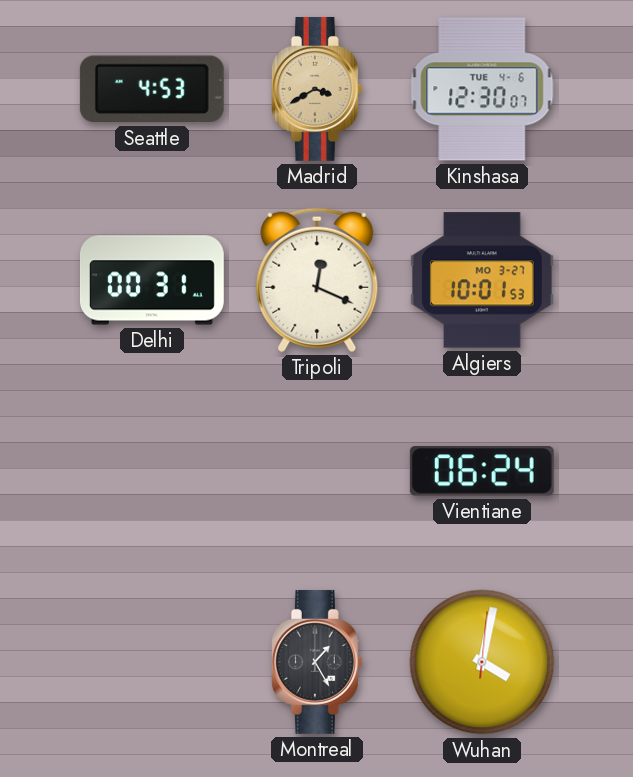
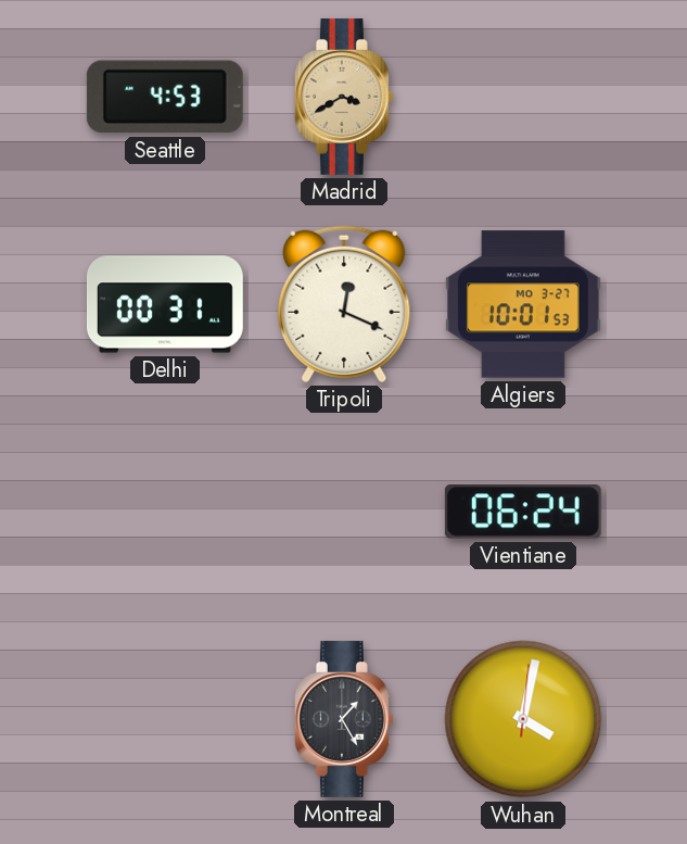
Kinshasa: 12:30 -> none (482, 89)
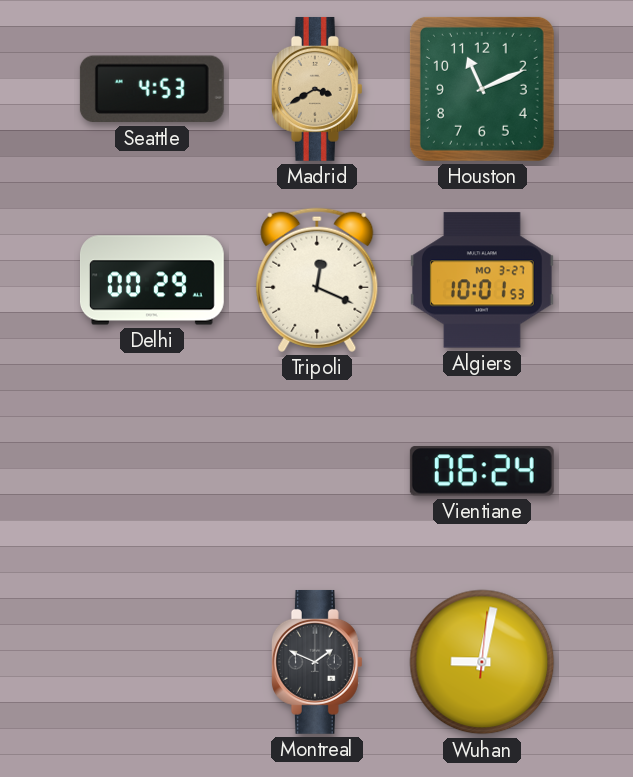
Houston: none -> 11:11 (482, 89)
Delhi: 00:31 -> 00:29 (153, 280)
Montreal: 1:25 -> 1:49 (317, 662)
Wuhan: 4:02 -> 9:02 (482, 662)
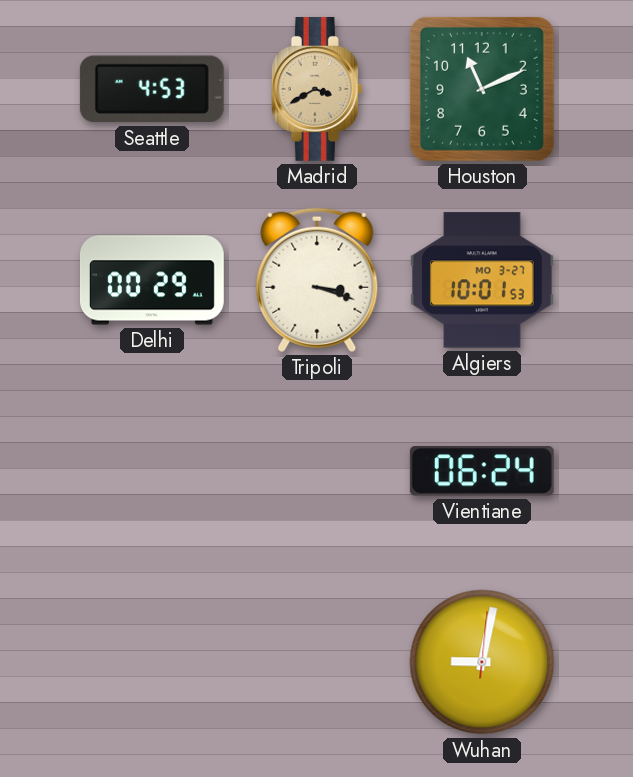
Tripoli: 12:19 -> 3:18 (317, 280)
Montreal: 1:49 -> none (317, 662)
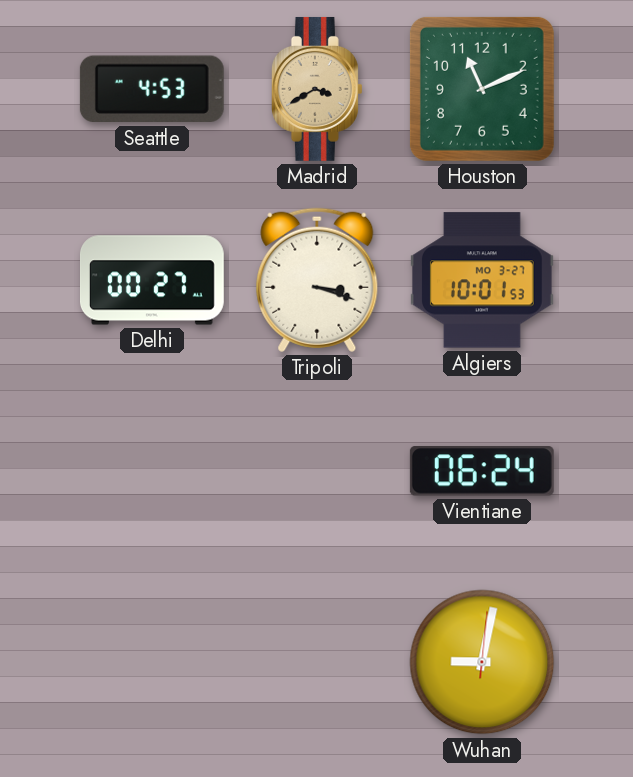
Delhi: 00:29 -> 00:27 (153, 280)
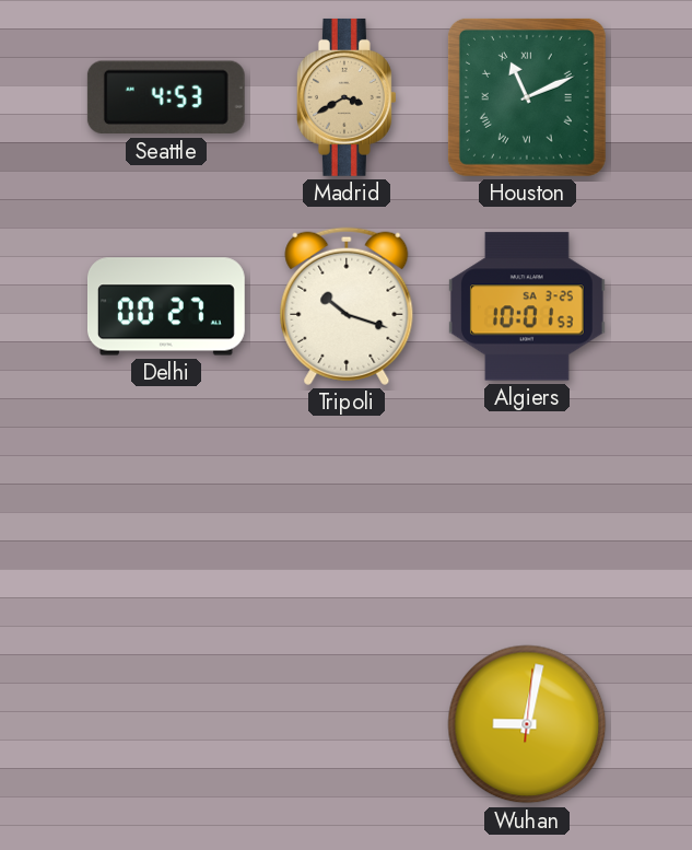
Houston numerals: Arabic -> Roman (527, 97)
Tripoli: 3:18 -> 10:18 (347, 306)
Algiers date: MO 3-27 -> SA 3-25 (527, 306)
Vientiane: 06:24 -> none (482, 471)
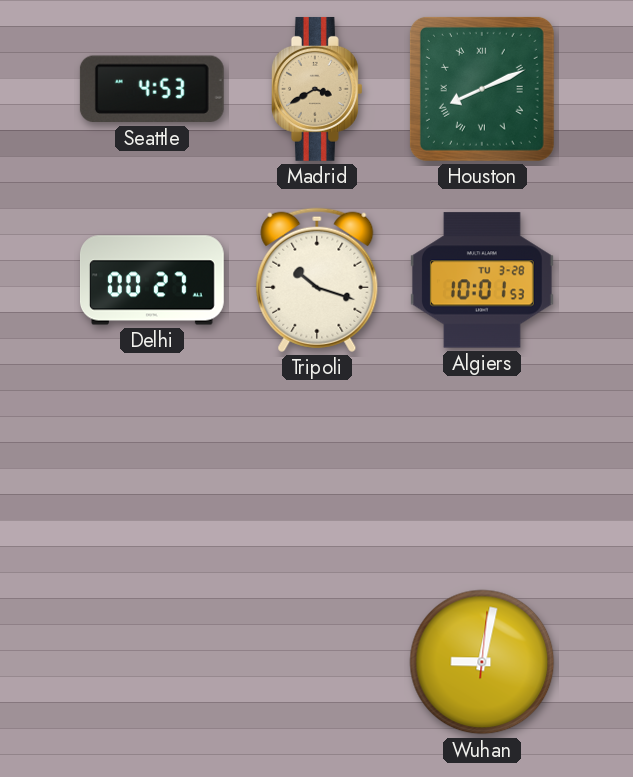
Houston: 11:11 -> 8:11 (482, 89)
Algiers date: SA 3-25 -> TU 3-28 (482, 280)
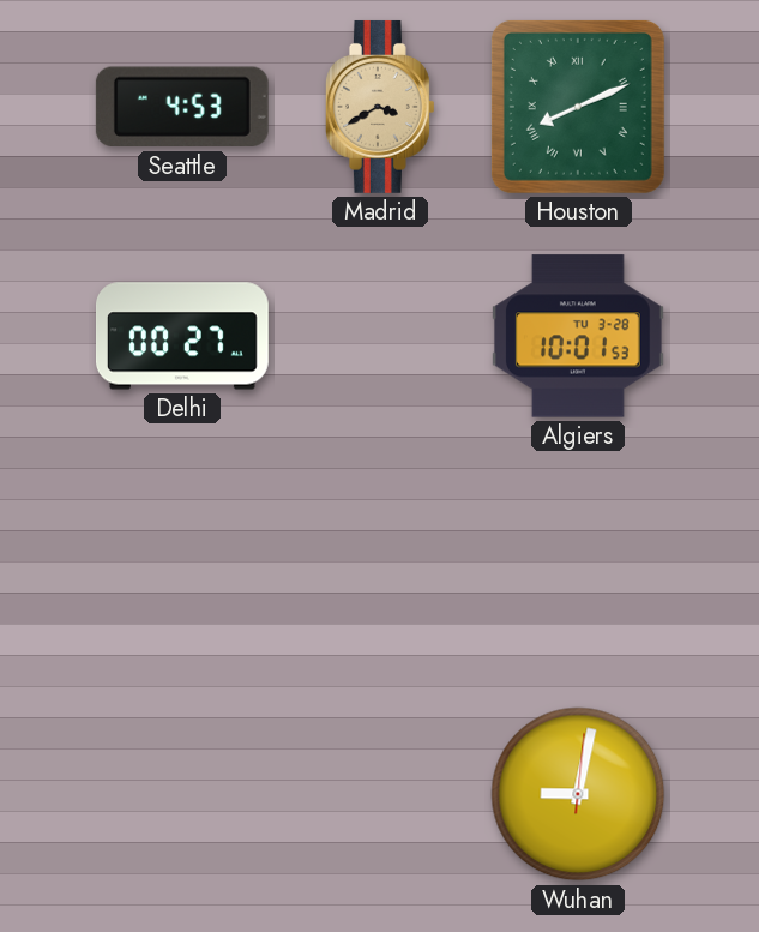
Tripoli: 10:18 -> none (317, 280)
